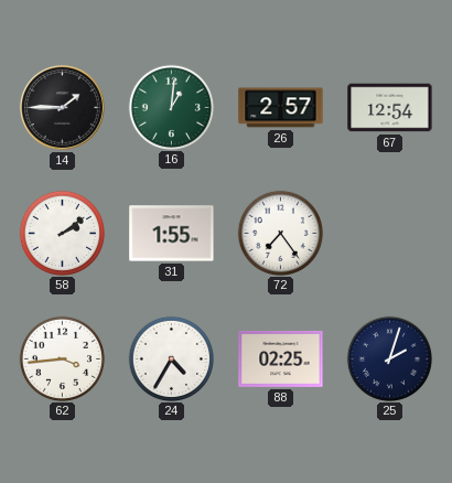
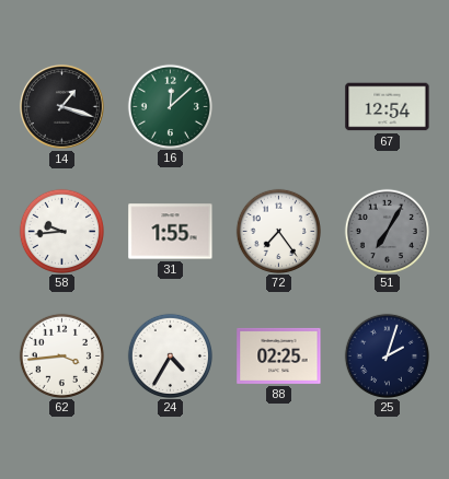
14: 1:45 -> 1:18 (61, 106)
16: 1:01 -> 12:08 (170, 106)
26: 2:57 -> none (281, 108)
58: 2:09 -> 9:44 (61, 231)
51: none -> 7:05 (387, 231)
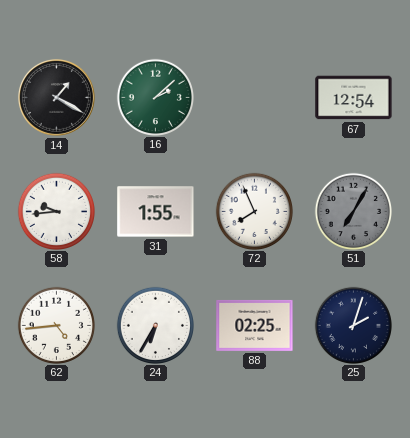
14: 1:18 -> 1:20 (56, 97)
16: 12:08 -> 2:08 (155, 97)
72: 7:24 -> 7:56 (254, 211)
62: 3:44 -> 4:44 (56, 325)
24: 4:35 -> 6:35 (155, 325)
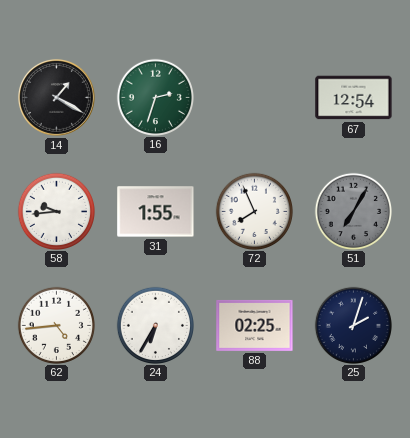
16: 2:08 -> 2:33 (155, 97)
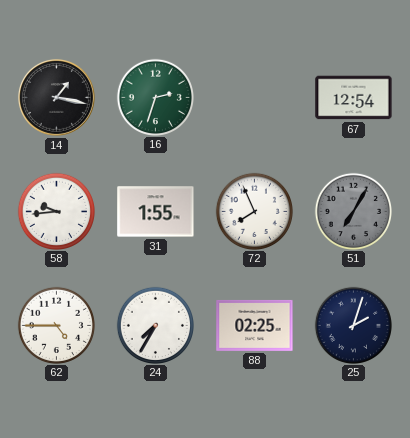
14: 1:20 -> 1:17 (56, 97)
62: 4:44 -> 4:45 (56, 325)
24: 6:35 -> 7:35 (155, 325)
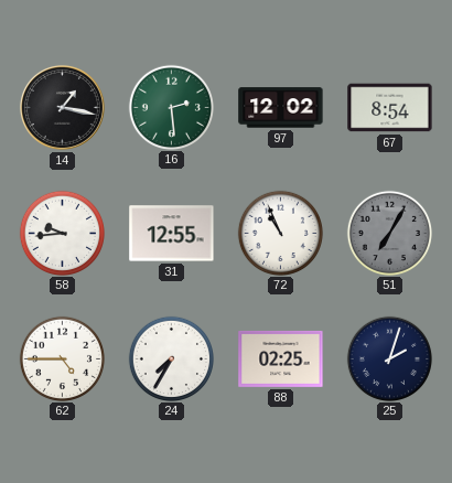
16: 2:33 -> 2:29 (171, 107)
97: none -> 12:02 (281, 108)
67: 12:54 -> 8:54 (390, 108)
31: 1:55 -> 12:55 (172, 234)
72: 7:56 -> 10:56 (280, 233)
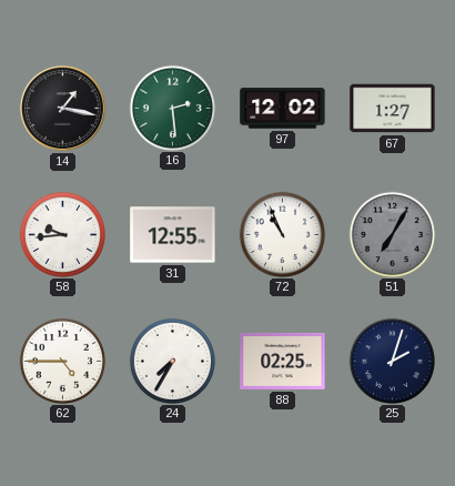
67: 8:54 -> 1:27 (393, 109)
